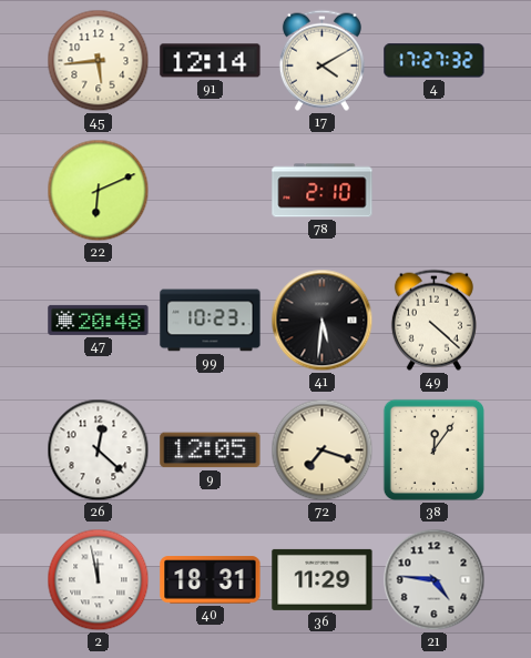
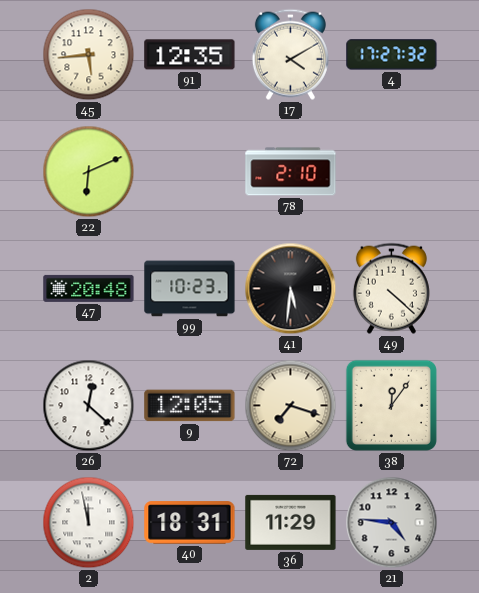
91: 12:14 -> 12:35 (190, 55)
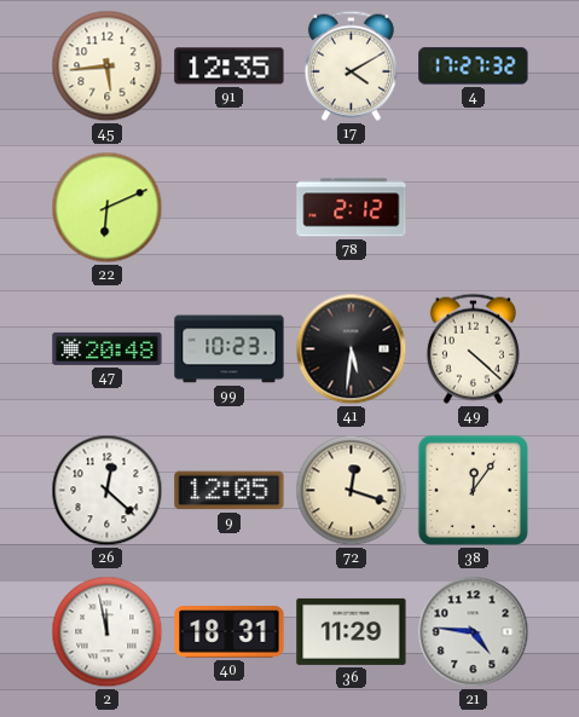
78: 2:10 -> 2:12 (352, 208)
72: 7:18 -> 12:18 (352, 491)
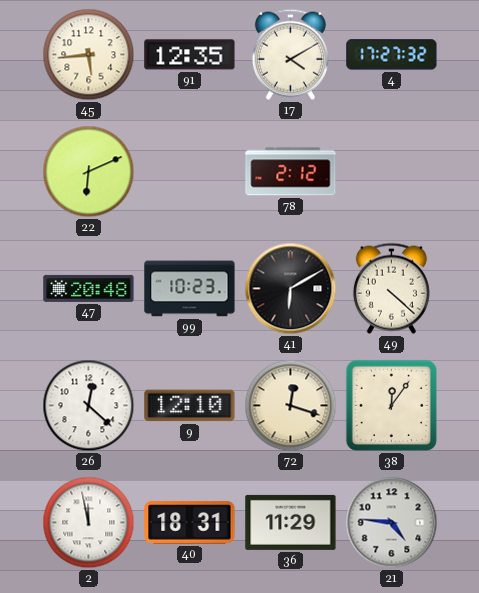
41: 5:31 -> 6:10 (291, 289)
9: 12:05 -> 12:10 (190, 406)
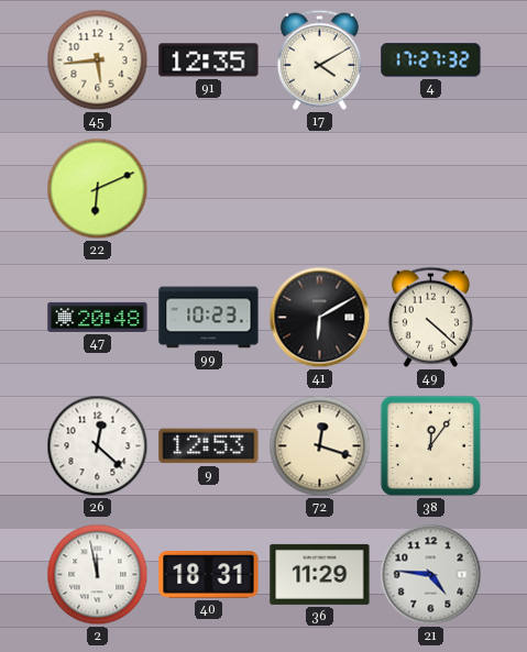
78: 2:12 -> none (291, 172)
9: 12:10 -> 12:53 (209, 446)
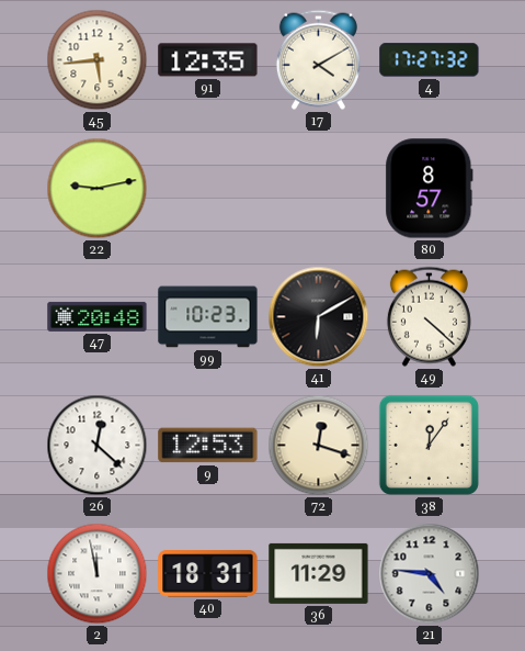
22: 6:11 -> 9:13 (98, 189)
80: none -> 8:57 (430, 189)
